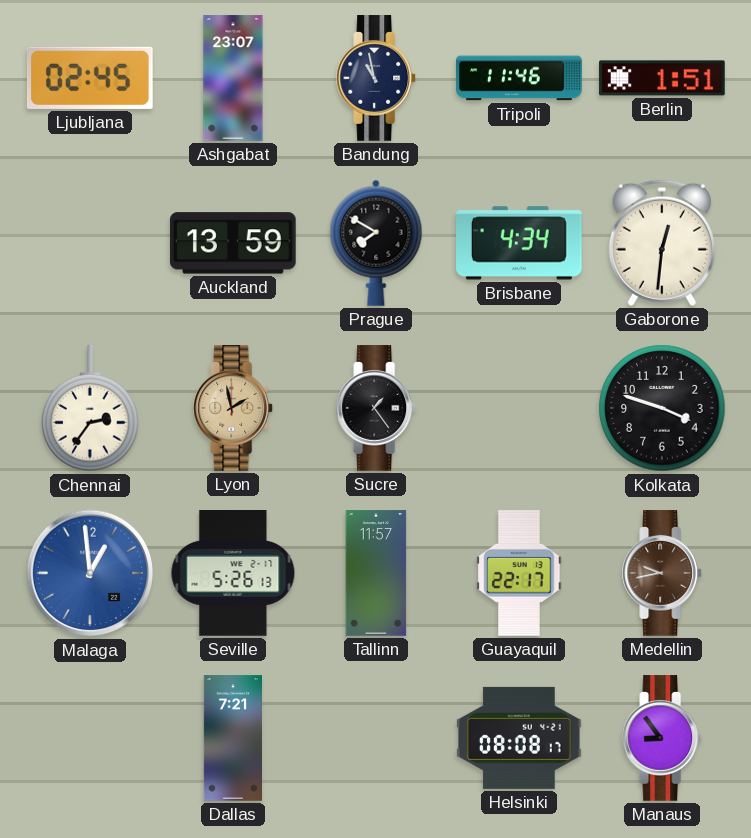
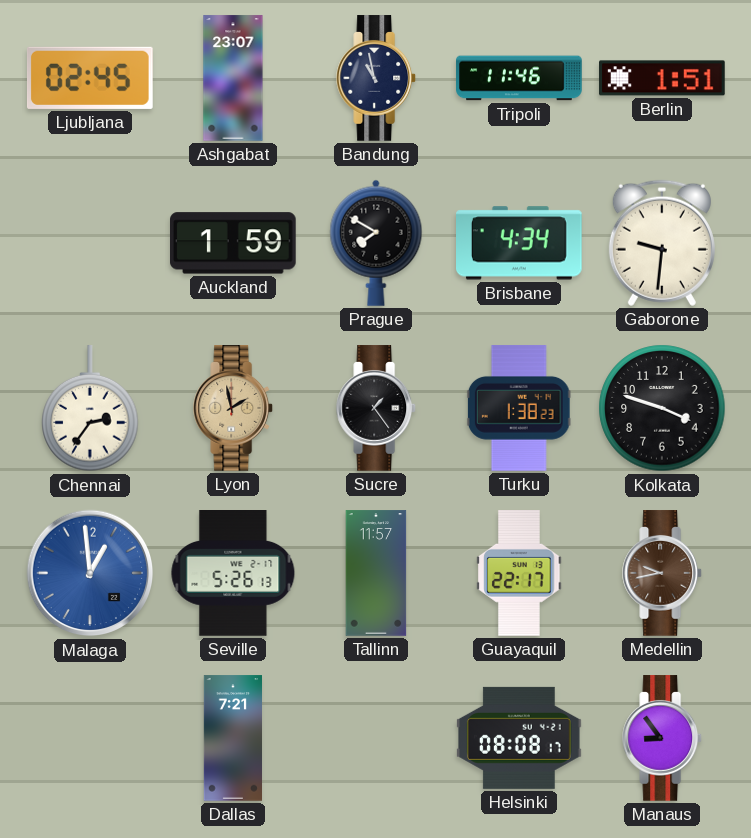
Auckland: 13:59 -> 1:59 (234, 243)
Gaborone: 12:31 -> 9:31 (662, 243)
Turku: none -> 1:38 (519, 408)
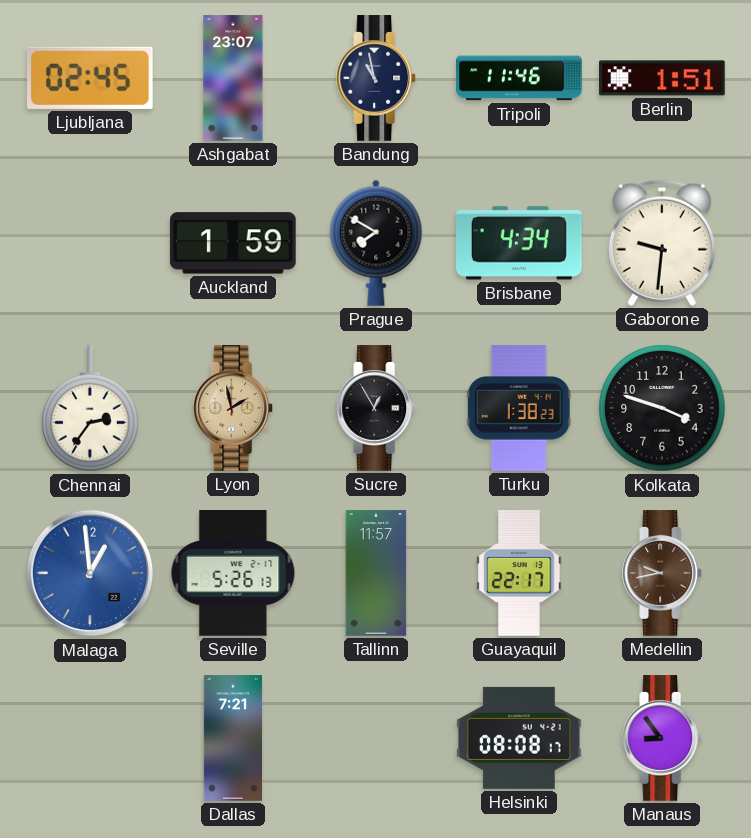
Sucre: 1:24 -> 12:55 (377, 408)
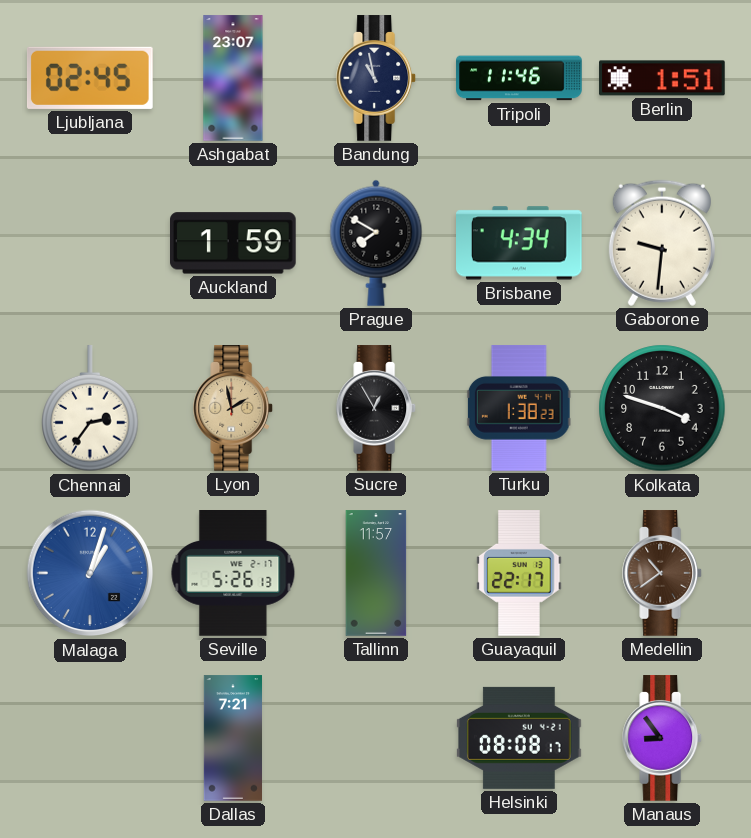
Malaga: 12:59 -> 1:03 (90, 573)
Medellin: 9:43 -> 10:39 (663, 573)
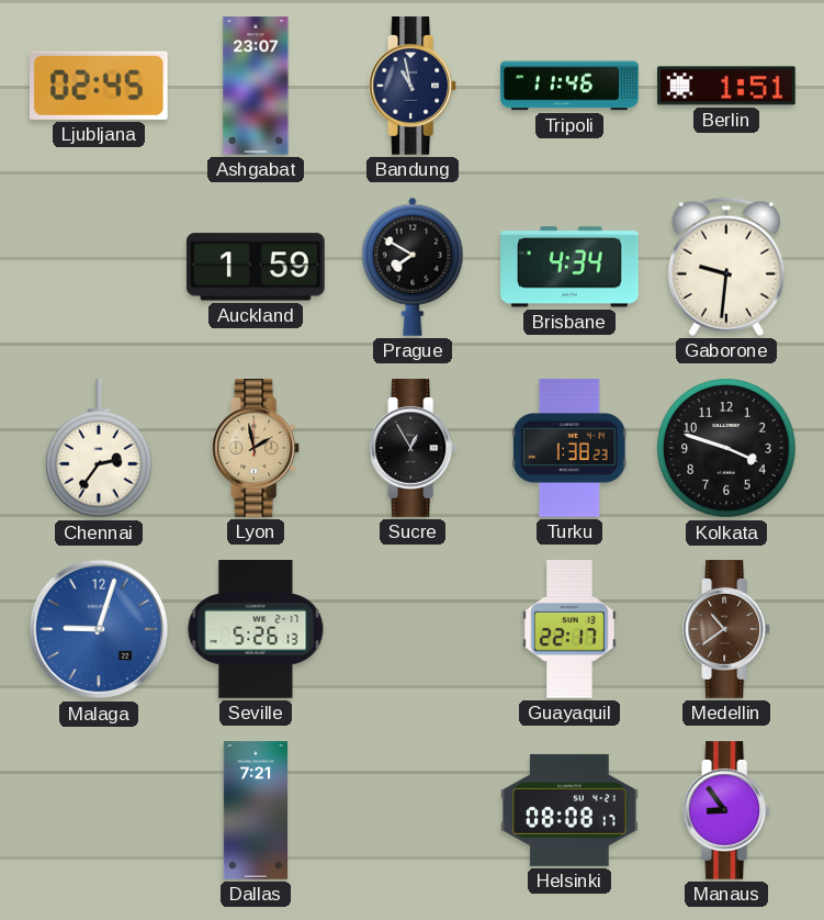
Malaga: 1:03 -> 9:03 (99, 629)
Tallinn: 11:57 -> none (376, 573)
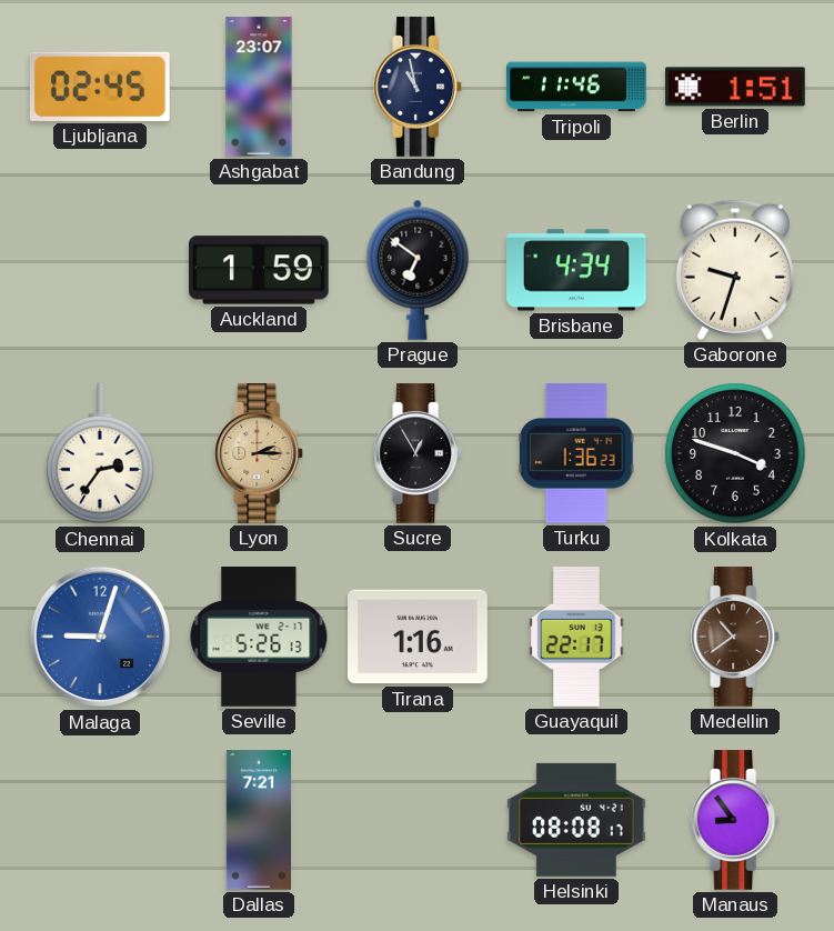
Prague: 7:50 -> 6:51 (418, 270)
Gaborone: 9:31 -> 9:33 (735, 270)
Lyon: 1:58 -> 2:15 (260, 453)
Turku: 1:38 -> 1:36 (576, 453)
Tirana: none -> 1:16 (419, 637)
